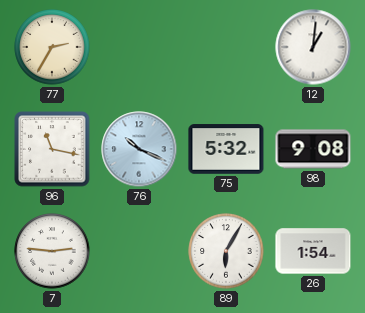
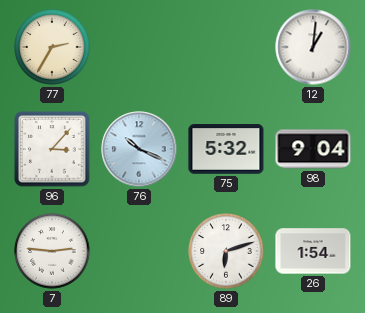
96: 11:17 -> 3:07 (52, 149)
98: 9:08 -> 9:04 (313, 149)
89: 6:05 -> 6:12 (226, 251)
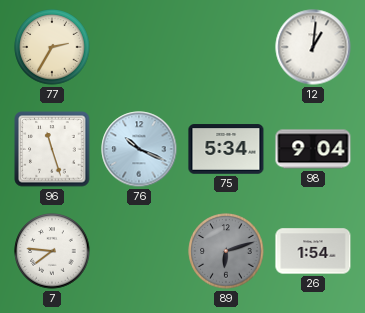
96: 3:07 -> 11:27 (52, 149)
75: 5:32 -> 5:34 (226, 149)
7: 2:46 -> 7:46 (52, 251)
89 dial: white -> grey (226, 251)
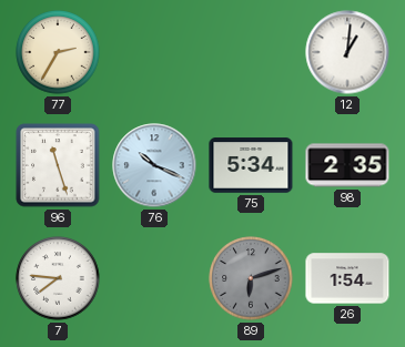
98: 9:04 -> 2:35 (347, 165)
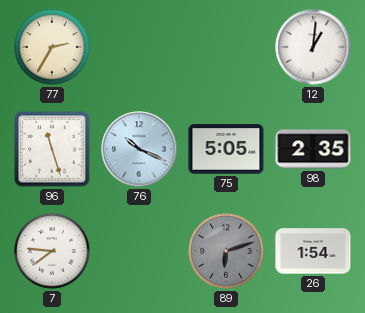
75: 5:34 -> 5:05 (226, 149)
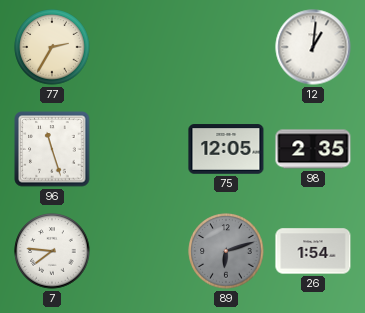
76: 10:19 -> none (139, 149)
75: 5:05 -> 12:05 (226, 149)
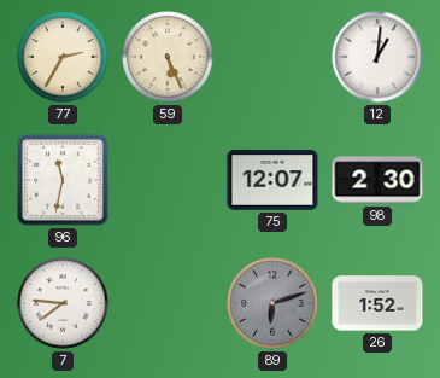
59: none -> 5:26 (168, 57)
96: 11:27 -> 11:32 (63, 180)
75: 12:05 -> 12:07 (272, 180)
98: 2:35 -> 2:30 (377, 180)
26: 1:54 -> 1:52 (377, 303)
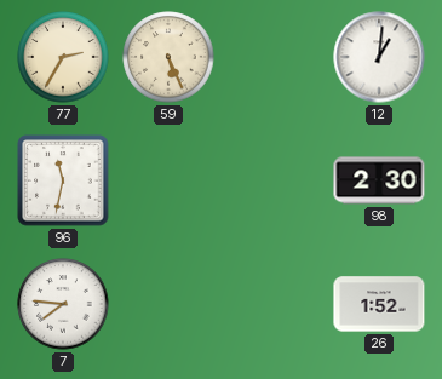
75: 12:07 -> none (272, 180)
89: 6:12 -> none (272, 303)
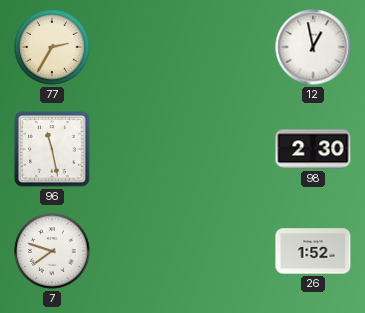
59: 5:26 -> none (168, 57)
12: 1:01 -> 12:58 (313, 47)
96: 11:32 -> 11:28 (52, 149)
7: 7:46 -> 7:48 (52, 251)
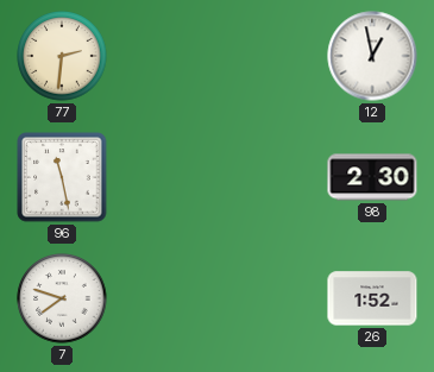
77: 2:35 -> 2:31 (62, 56)
